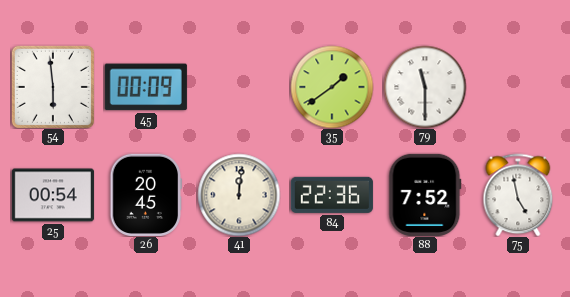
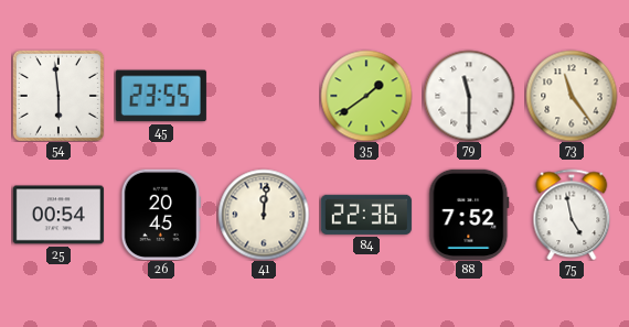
45: 00:09 -> 23:55 (161, 96)
73: none -> 11:24 (572, 96)
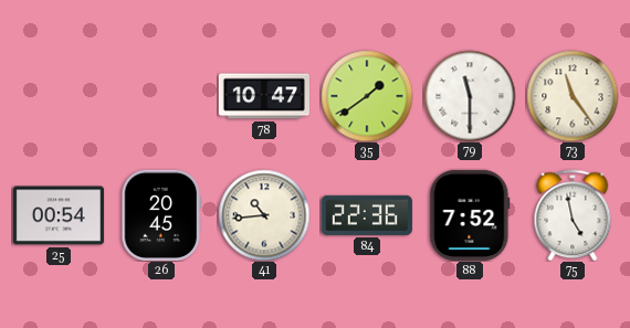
54: 5:59 -> none (58, 96)
45: 23:55 -> none (161, 96)
78: none -> 10:47 (263, 96)
41: 12:01 -> 10:44 (264, 215)
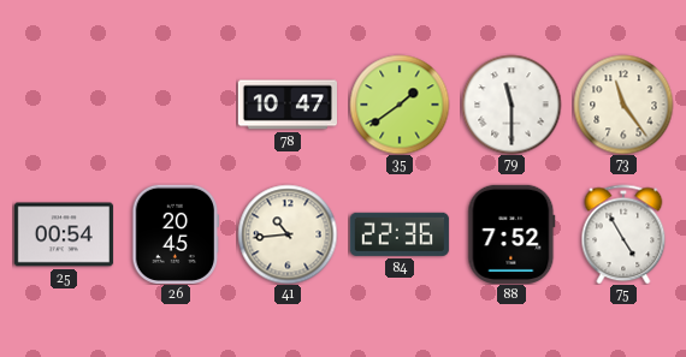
75: 4:58 -> 4:55 (623, 234)
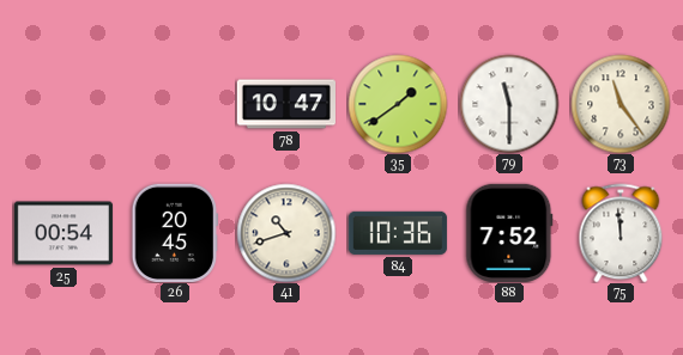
41: 10:44 -> 10:42 (286, 233)
84: 22:36 -> 10:36 (398, 233)
75: 4:55 -> 11:59 (621, 233)
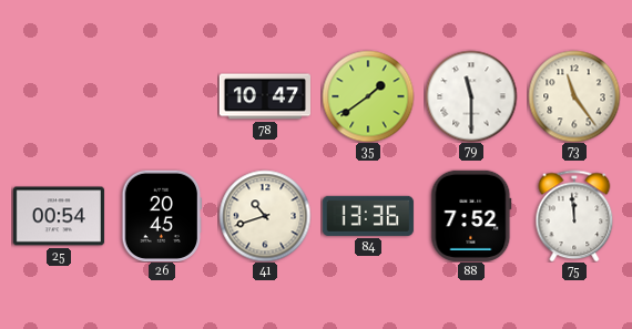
84: 10:36 -> 13:36 (368, 216)
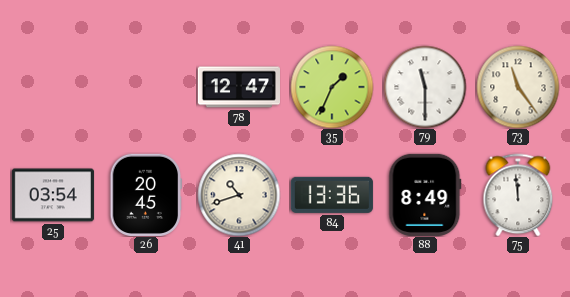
78: 10:47 -> 12:47 (238, 87)
35: 1:39 -> 1:34 (332, 87)
25: 00:54 -> 03:54 (53, 195)
88: 7:52 -> 8:49 (425, 195)
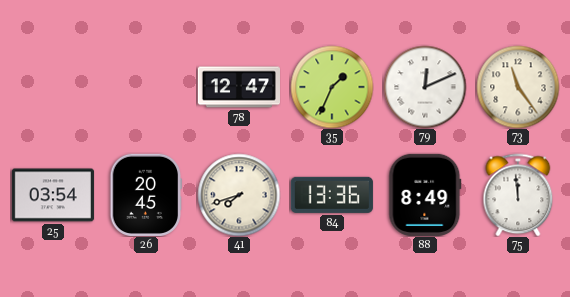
79: 11:30 -> 12:11 (425, 87)
41: 10:42 -> 7:42 (239, 195)
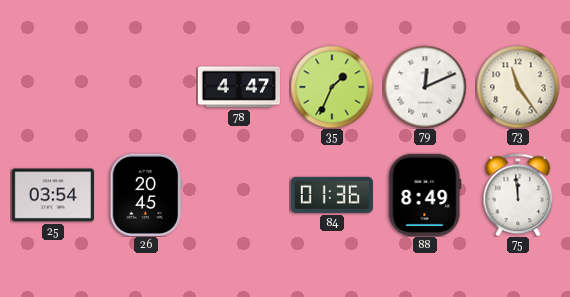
78: 12:47 -> 4:47 (238, 87)
41: 7:42 -> none (239, 195)
84: 13:36 -> 01:36 (332, 195)
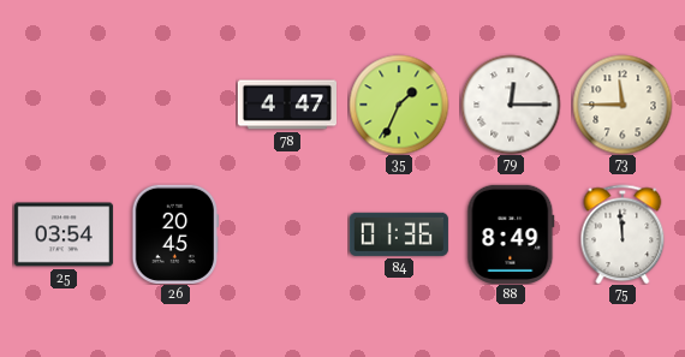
79: 12:11 -> 12:15 (511, 105)
73: 11:24 -> 11:45 (623, 105)
